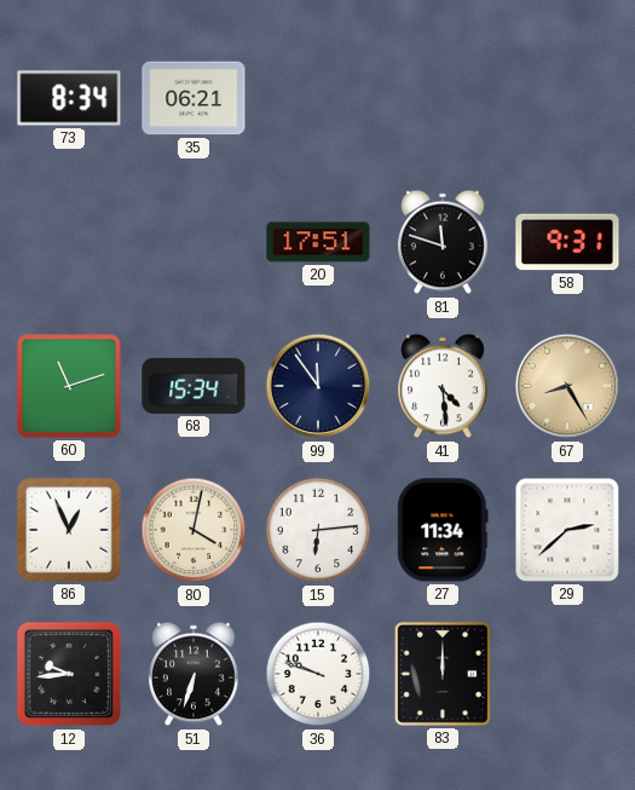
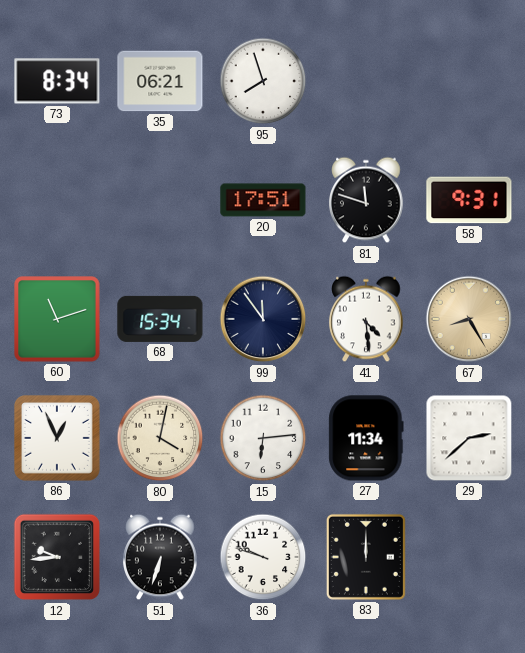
95: none -> 7:57 (263, 81)
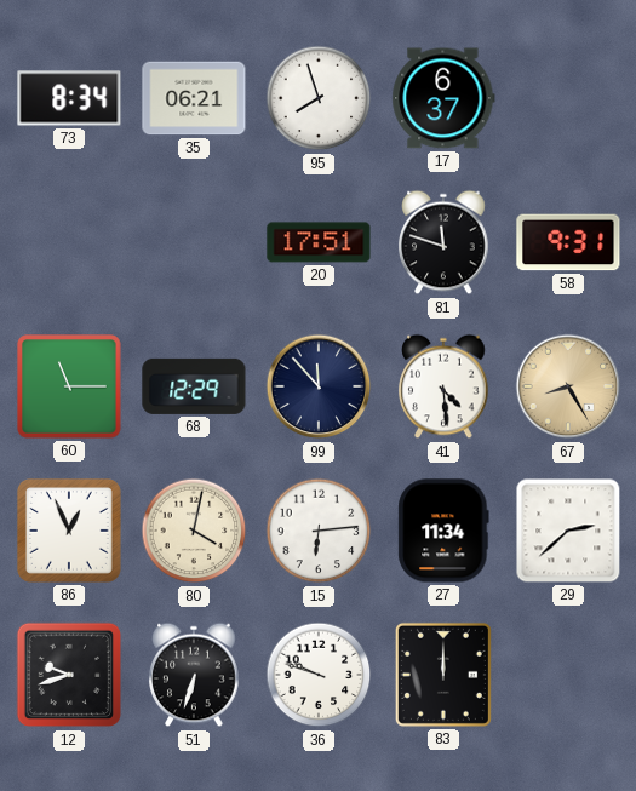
17: none -> 6:37 (443, 98)
60: 11:12 -> 11:15 (69, 386)
68: 15:34 -> 12:29 (194, 386)
99: 11:54 -> 11:53 (319, 386)
12: 9:44 -> 9:42 (69, 675)
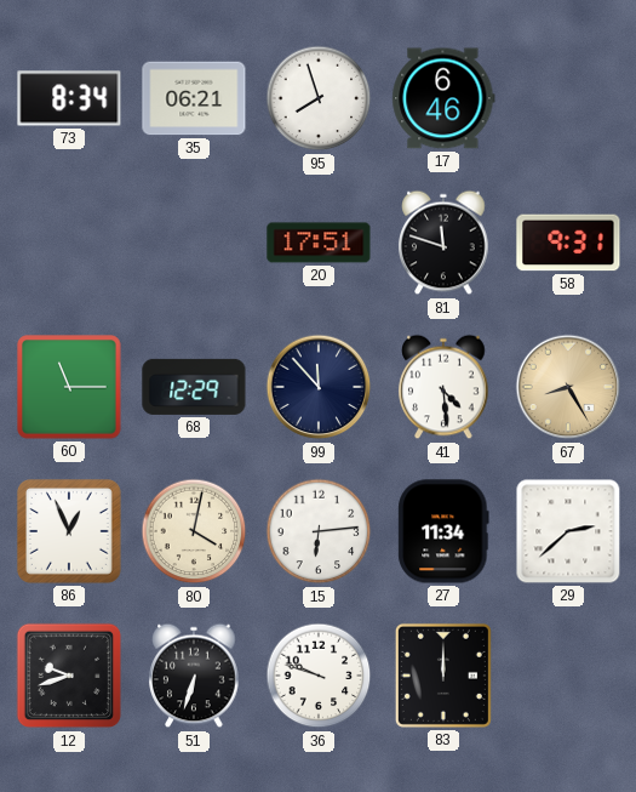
17: 6:37 -> 6:46 (443, 98)
